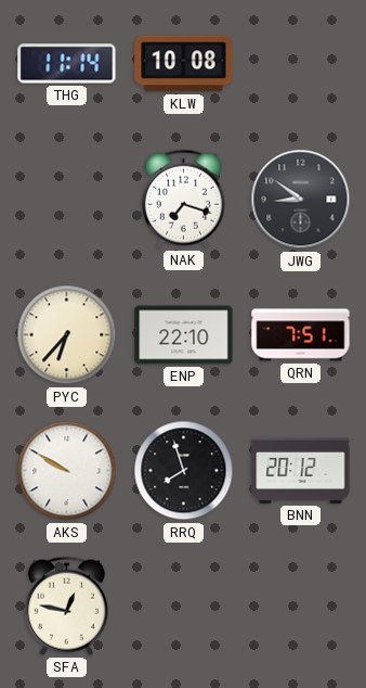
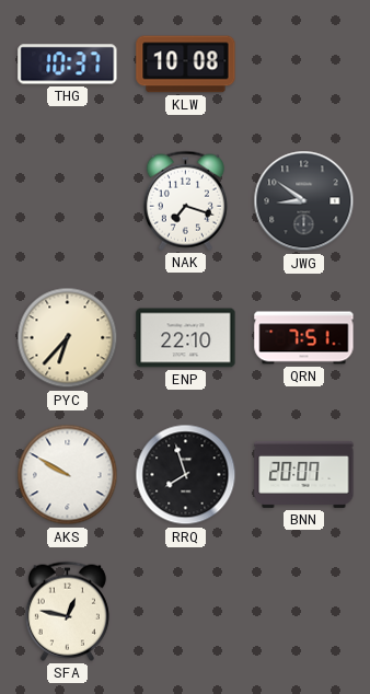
THG: 11:14 -> 10:37 (68, 65)
BNN: 20:12 -> 20:07 (304, 474)
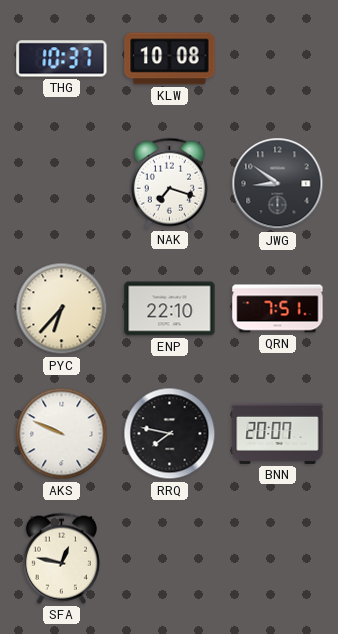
AKS: 9:50 -> 9:49 (62, 434)
RRQ: 7:57 -> 7:47 (170, 434)
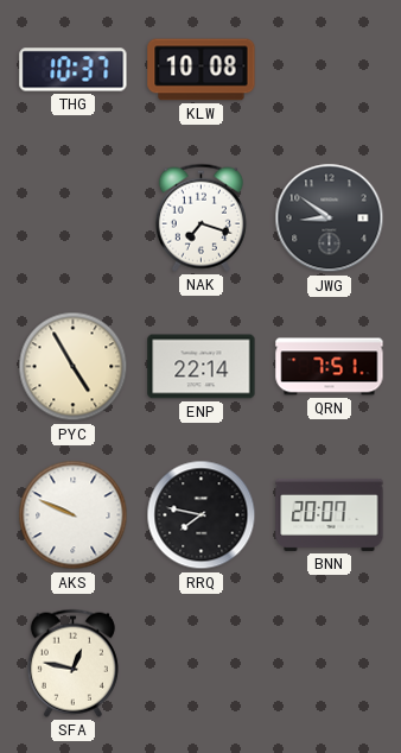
PYC: 6:37 -> 4:55 (74, 367)
ENP: 22:10 -> 22:14 (202, 367)
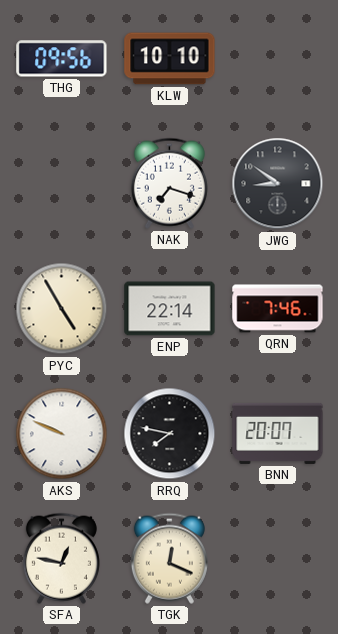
THG: 10:37 -> 09:56 (62, 59)
KLW: 10:08 -> 10:10 (170, 59)
QRN: 7:51 -> 7:46 (278, 309)
TGK: none -> 12:19 (169, 558)
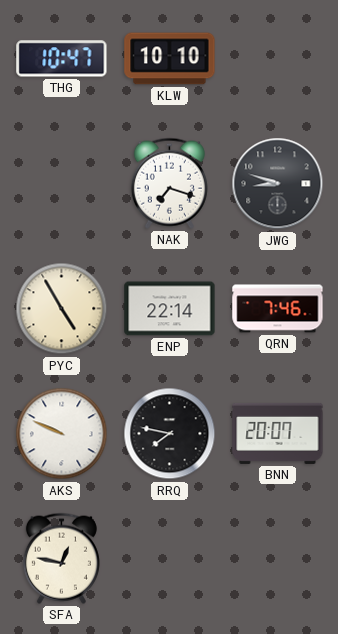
THG: 09:56 -> 10:47 (62, 59)
JWG: 8:51 -> 8:48 (278, 184)
TGK: 12:19 -> none (169, 558)
